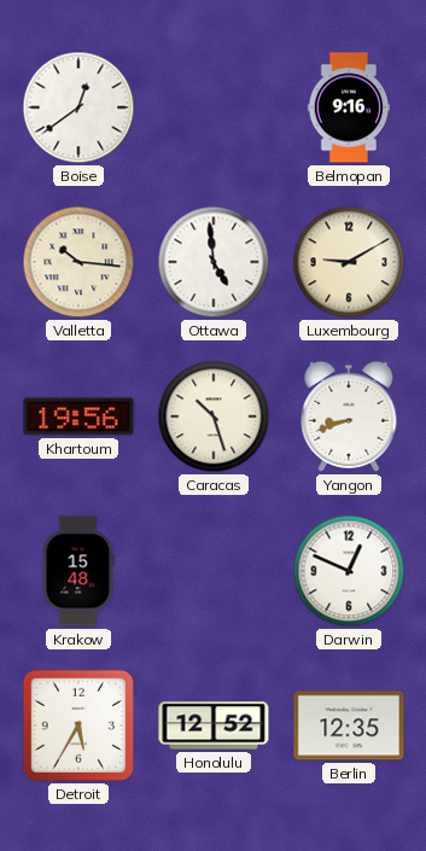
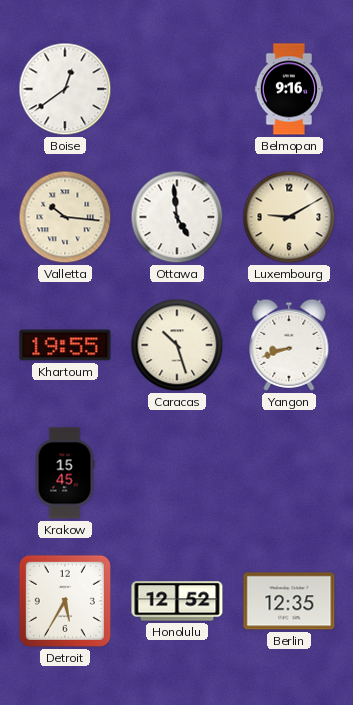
Khartoum: 19:56 -> 19:55 (65, 345)
Krakow: 15:48 -> 15:45 (65, 473)
Darwin: 12:49 -> none (349, 571)
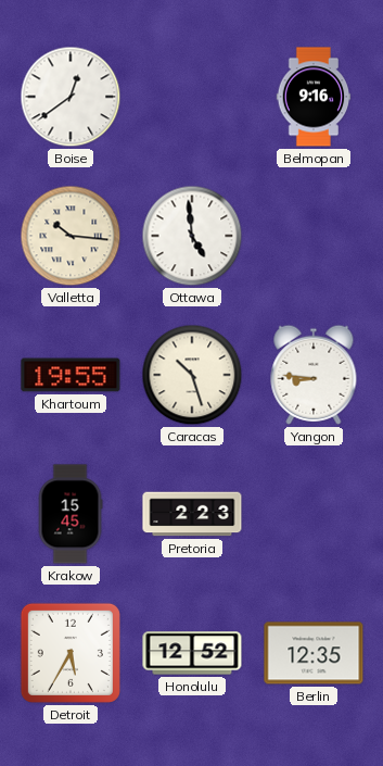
Luxembourg: 9:10 -> none (289, 217)
Yangon: 8:42 -> 8:46 (314, 375)
Pretoria: none -> 2:23 (192, 514)
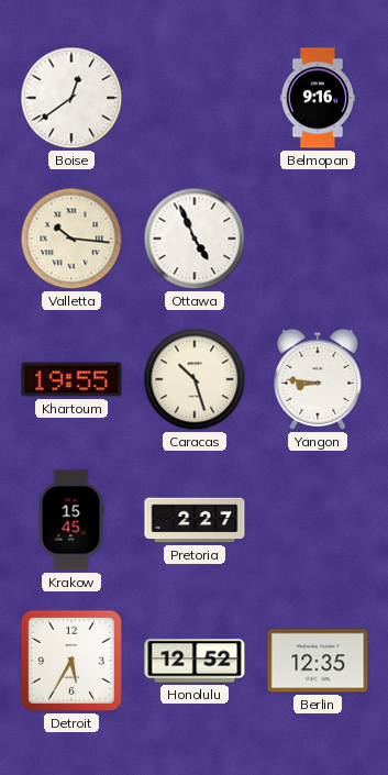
Ottawa: 4:59 -> 4:56 (195, 239)
Pretoria: 2:23 -> 2:27 (195, 520)
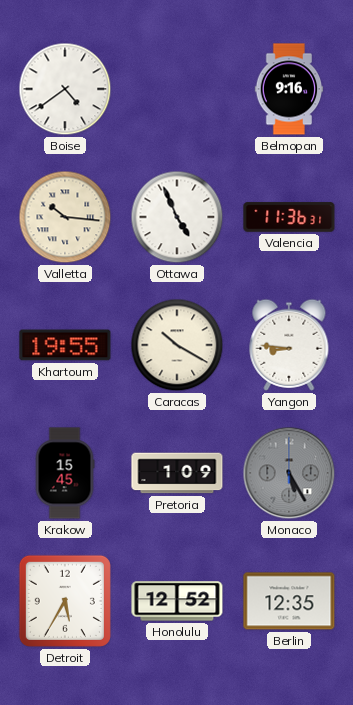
Boise: 12:39 -> 4:39 (65, 89)
Valencia: none -> 11:36 (289, 217)
Caracas: 10:27 -> 10:20 (177, 345)
Pretoria: 2:27 -> 1:09 (177, 473)
Monaco: none -> 5:25 (289, 473)
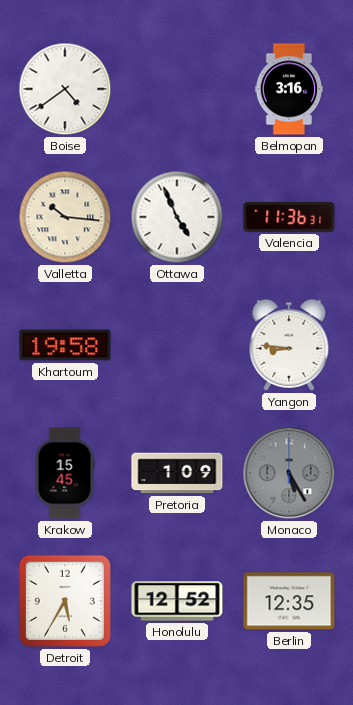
Belmopan: 9:16 -> 3:16 (289, 89)
Khartoum: 19:55 -> 19:58 (65, 345)
Caracas: 10:20 -> none (177, 345)
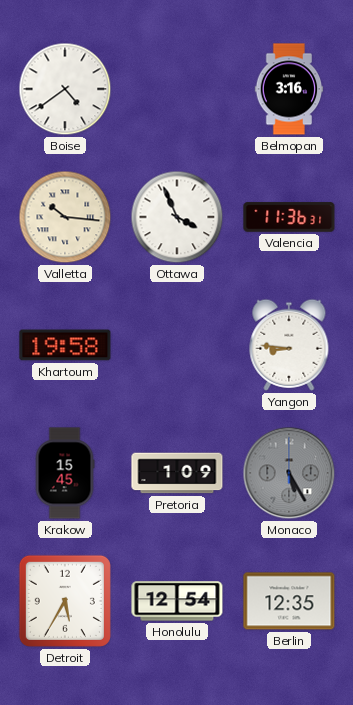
Ottawa: 4:56 -> 3:56 (177, 217)
Honolulu: 12:52 -> 12:54 (177, 601)
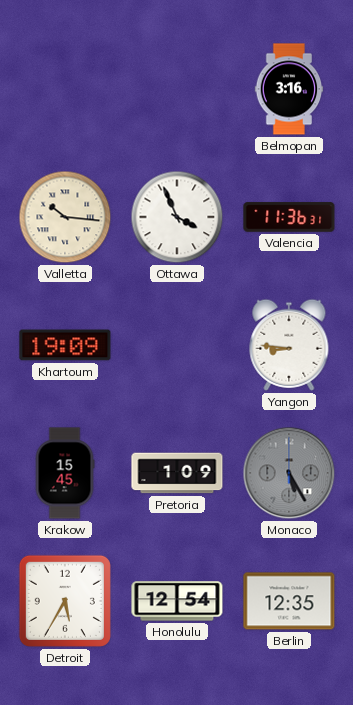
Boise: 4:39 -> none (65, 89)
Khartoum: 19:58 -> 19:09 (65, 345)
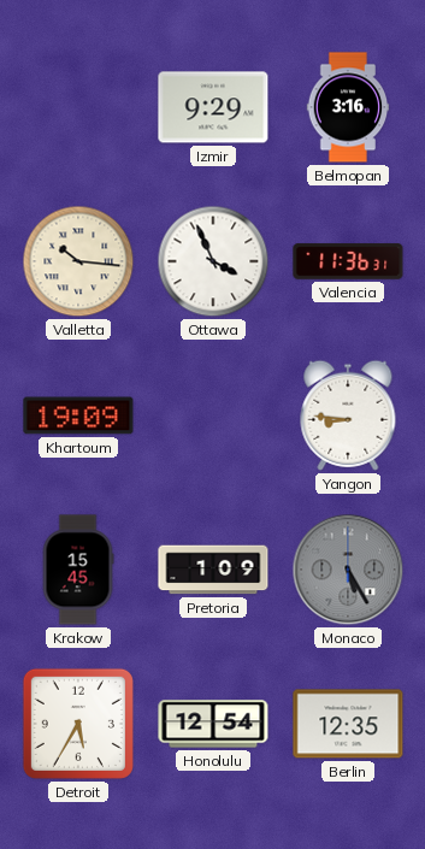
Izmir: none -> 9:29 (213, 107)
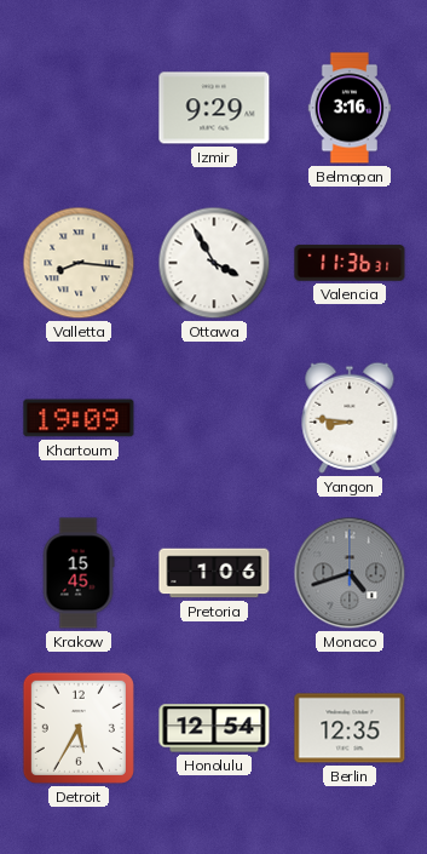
Valletta: 10:16 -> 8:16 (79, 263)
Ottawa: 3:56 -> 3:55 (214, 263)
Pretoria: 1:09 -> 1:06 (214, 573)
Monaco: 5:25 -> 4:42 (350, 573)
